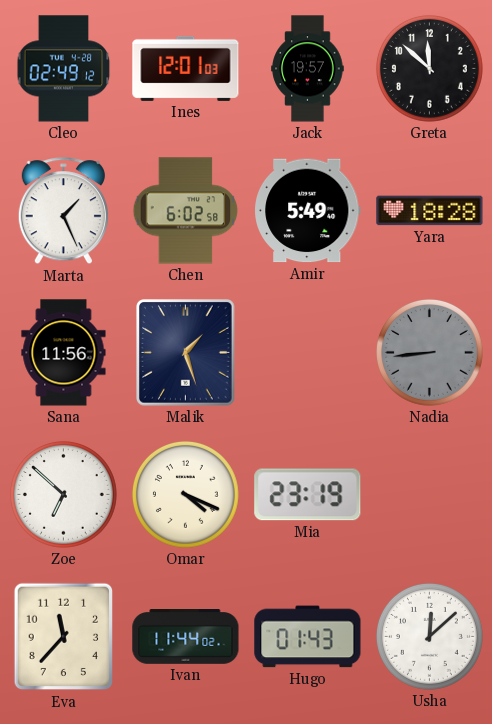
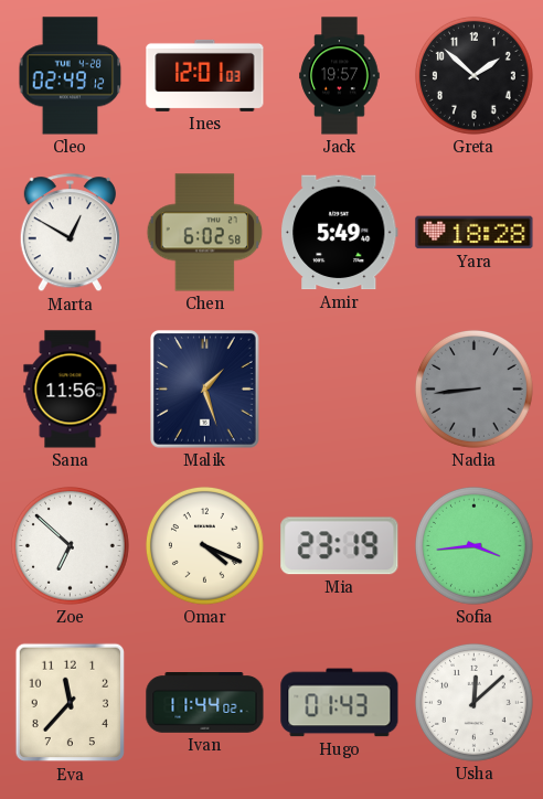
Greta: 11:52 -> 1:52 (473, 75)
Marta: 1:26 -> 12:50 (70, 233)
Sofia: none -> 3:44 (473, 545)
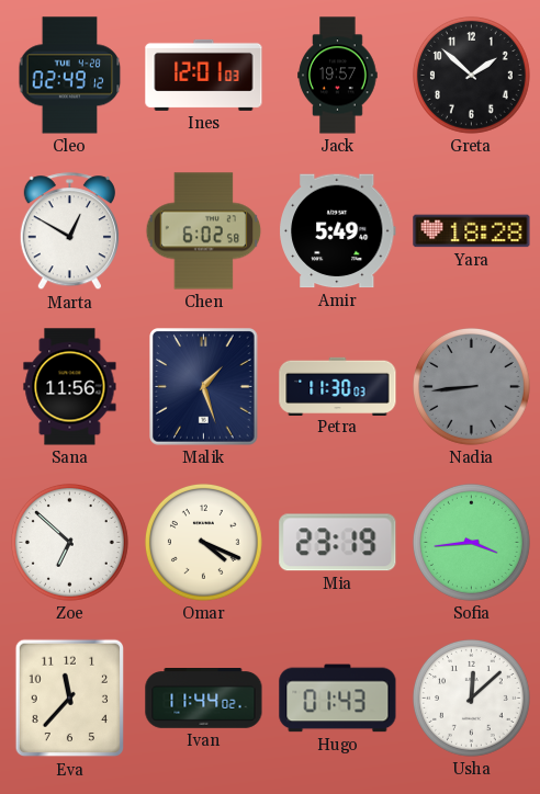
Petra: none -> 11:30 (338, 386)
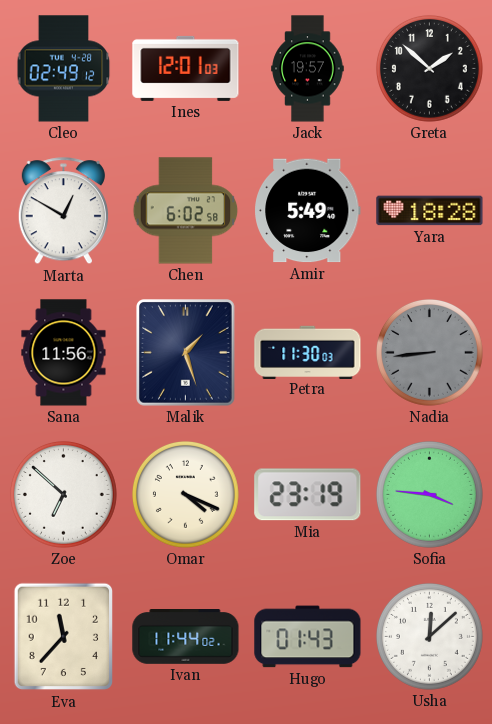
Sofia: 3:44 -> 3:46 (429, 494)
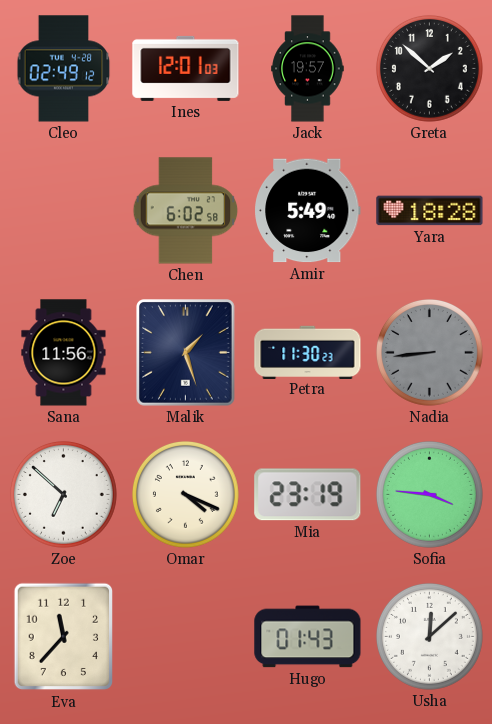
Marta: 12:50 -> none (63, 211)
Petra: 11:30:03 -> 11:30:23 (308, 352)
Ivan: 11:44 -> none (186, 637)
